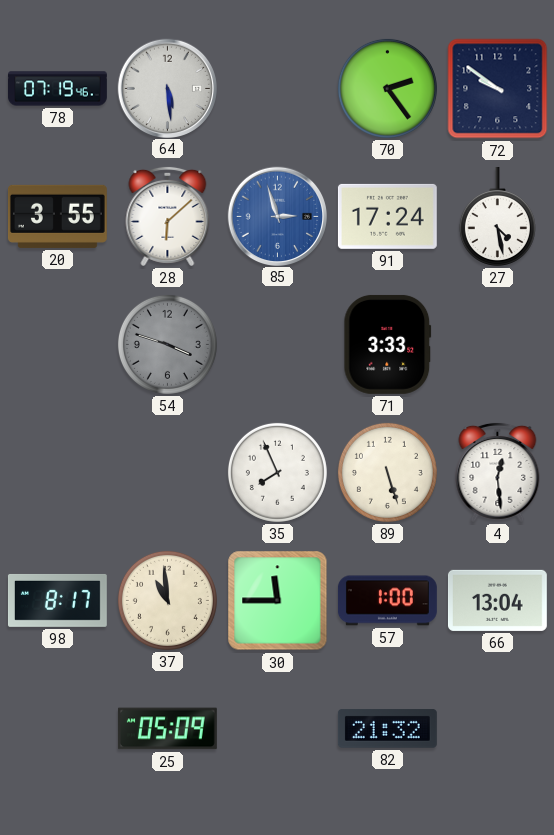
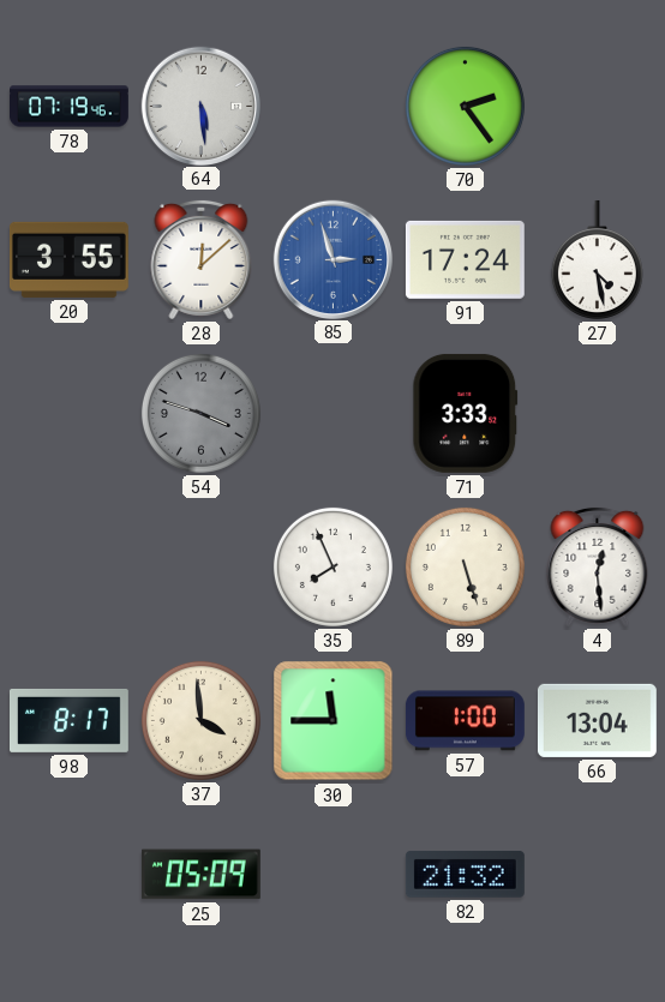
72: 9:51 -> none (498, 89)
28: 6:08 -> 12:08 (202, 259)
37: 10:59 -> 3:59 (200, 720)
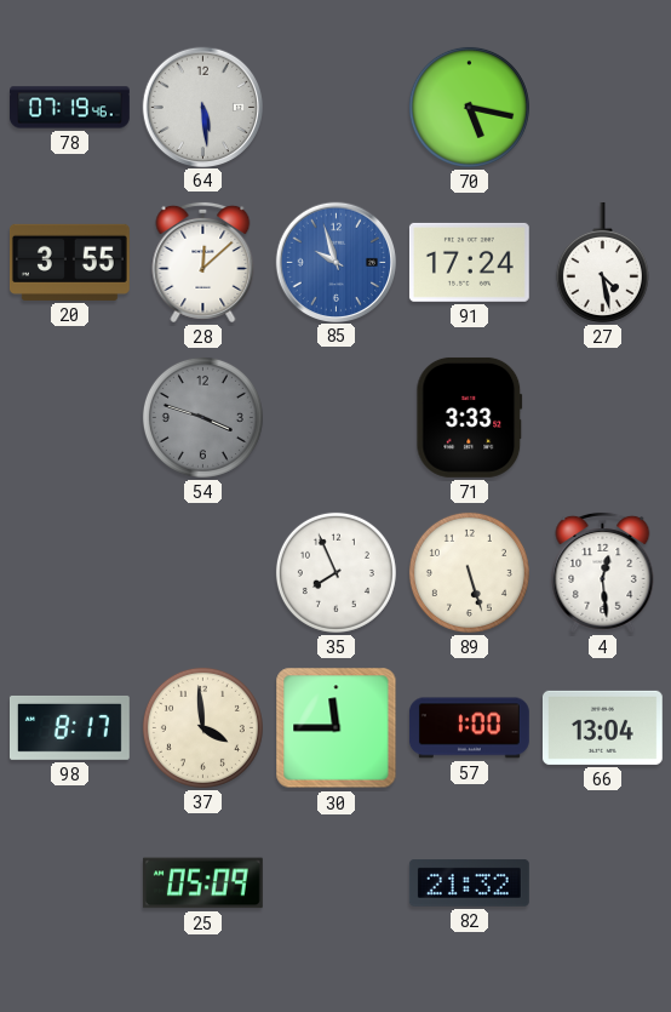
70: 2:24 -> 5:17 (469, 107)
85: 2:57 -> 9:57 (335, 262)
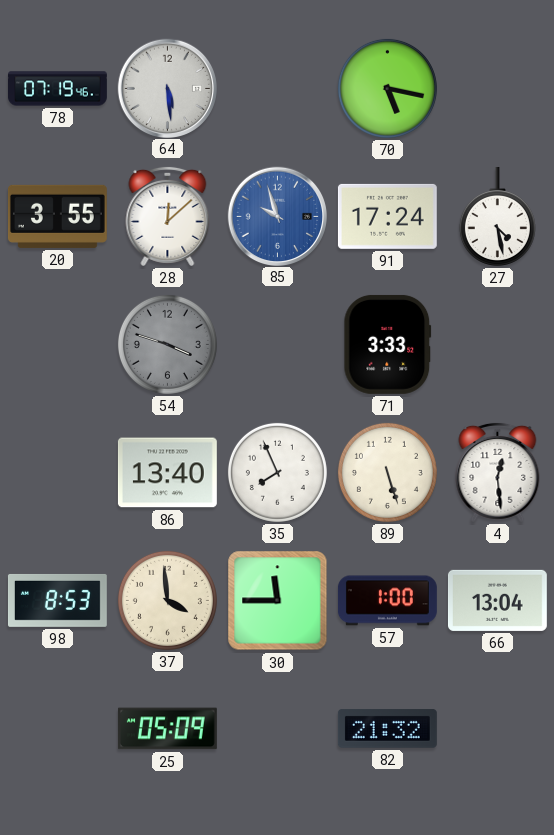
86: none -> 13:40 (167, 473)
98: 8:17 -> 8:53 (57, 600)
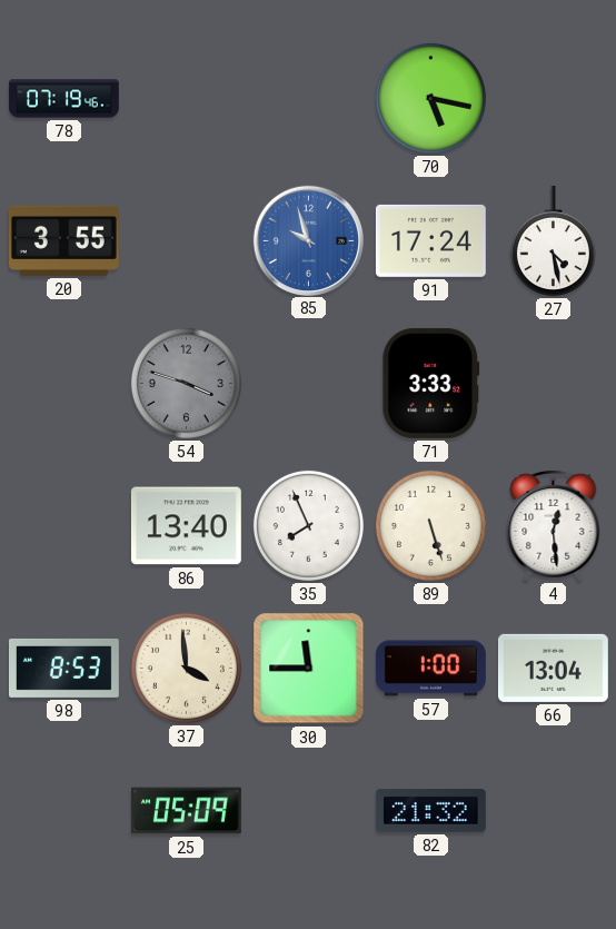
64: 5:29 -> none (167, 88)
28: 12:08 -> none (168, 216)
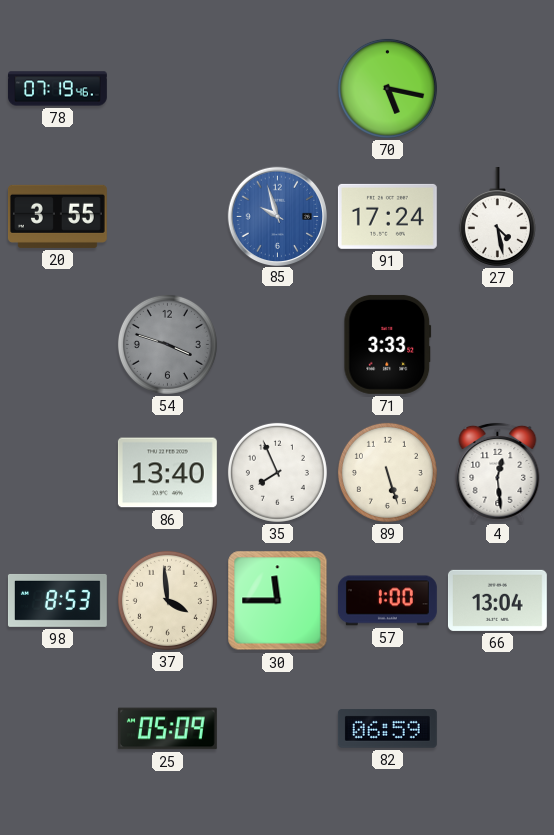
82: 21:32 -> 06:59 (387, 729)
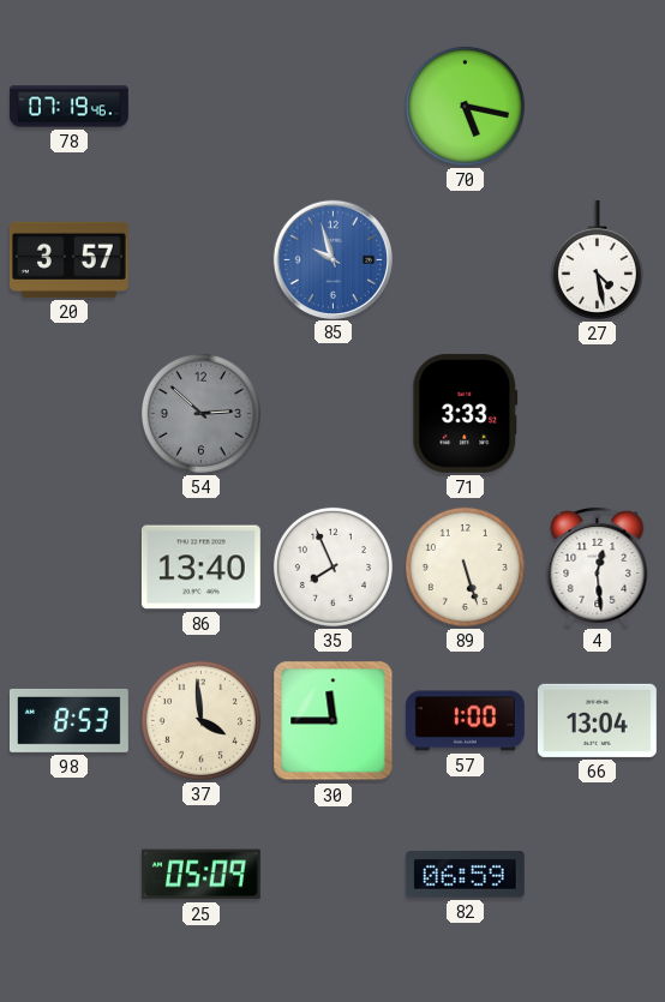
20: 3:55 -> 3:57 (68, 259)
91: 17:24 -> none (387, 216)
54: 3:48 -> 2:52 (200, 413)
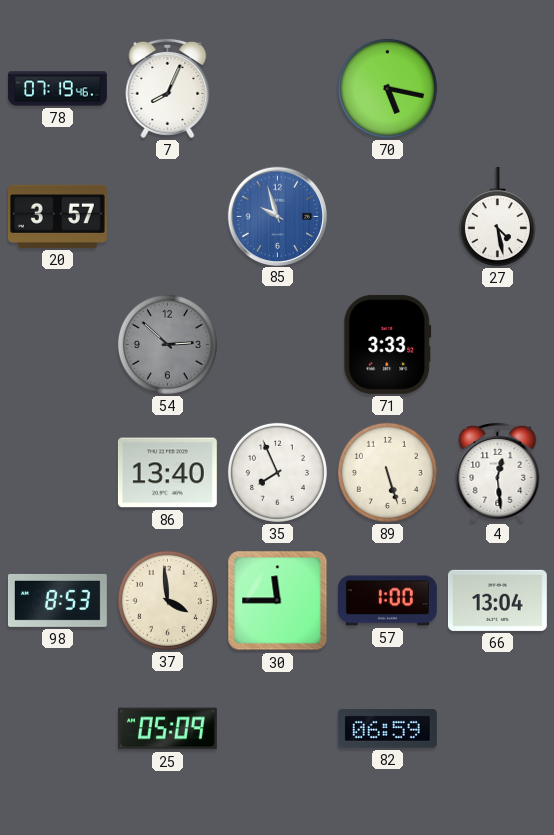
7: none -> 8:04 (168, 88)
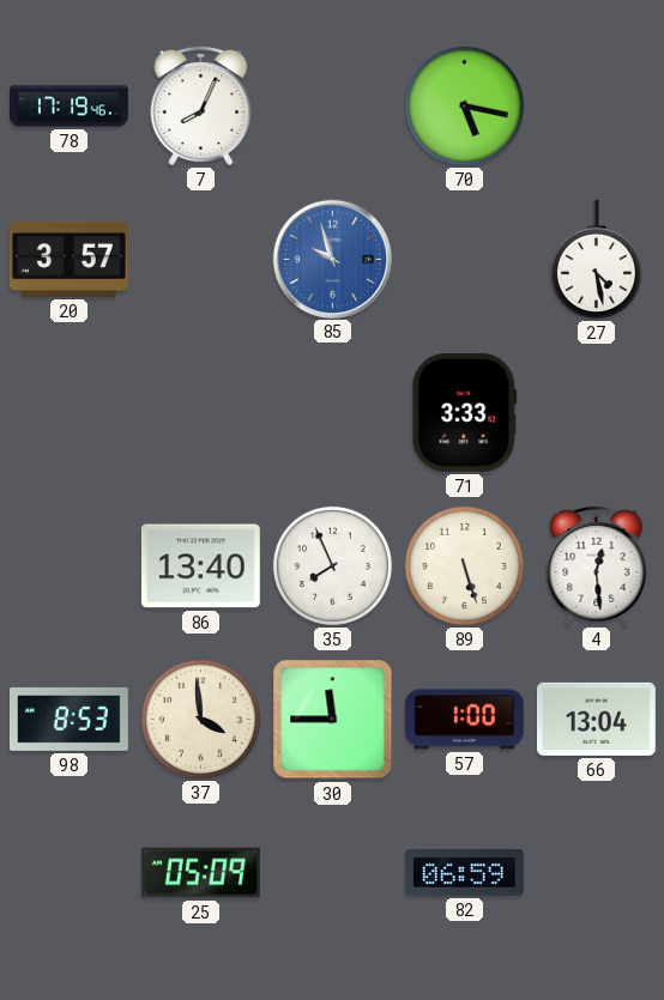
78: 07:19 -> 17:19 (70, 107)
54: 2:52 -> none (167, 344)
